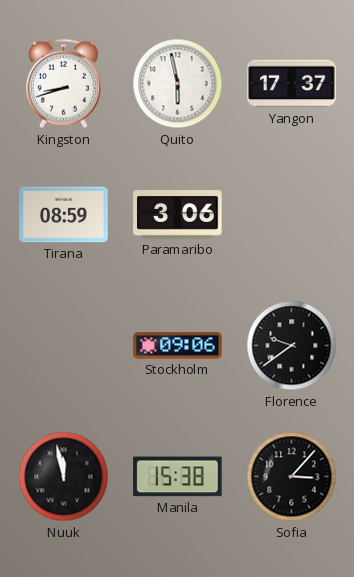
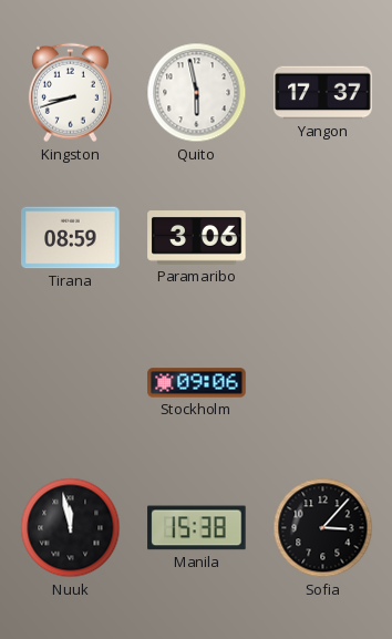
Florence: 9:39 -> none (292, 346)
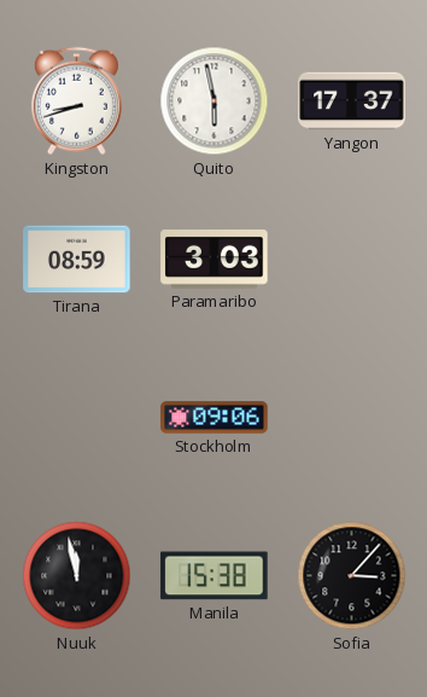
Paramaribo: 3:06 -> 3:03 (215, 260)
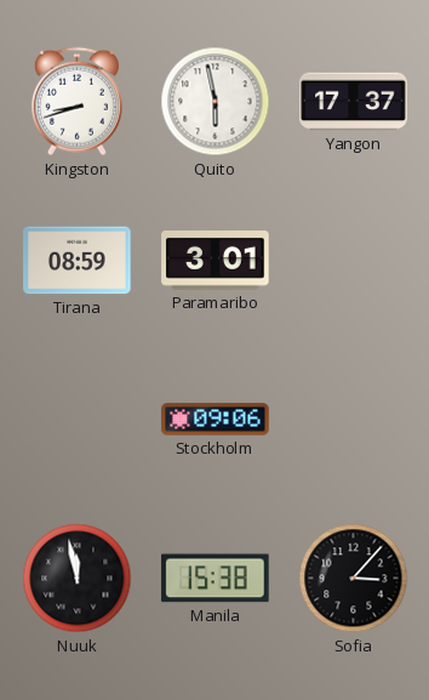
Paramaribo: 3:03 -> 3:01 (216, 261)
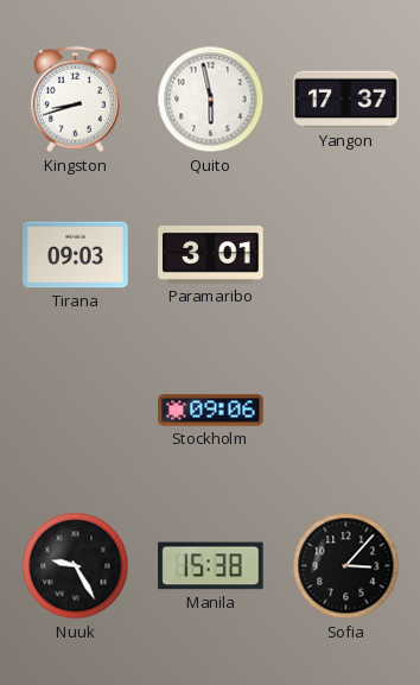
Tirana: 08:59 -> 09:03 (76, 255)
Nuuk: 11:58 -> 9:25 (76, 566)
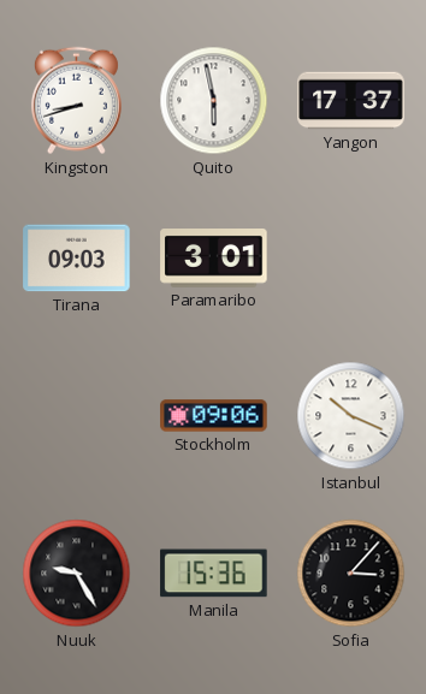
Istanbul: none -> 10:19 (351, 416)
Manila: 15:38 -> 15:36 (214, 574)
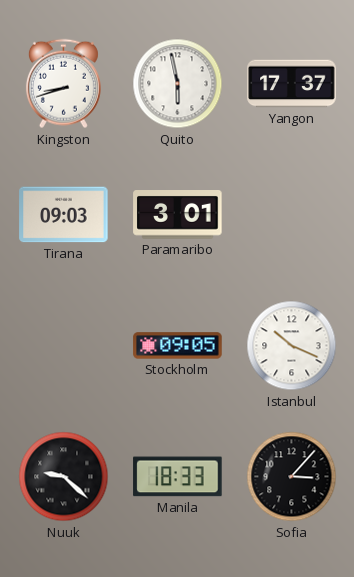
Stockholm: 09:06 -> 09:05 (178, 346)
Nuuk: 9:25 -> 9:22 (64, 477)
Manila: 15:36 -> 18:33 (178, 477)
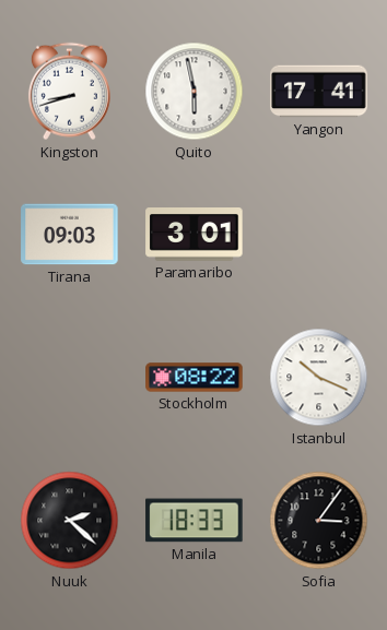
Yangon: 17:37 -> 17:41 (319, 92)
Stockholm: 09:05 -> 08:22 (195, 378)
Nuuk: 9:22 -> 2:22 (70, 521)
Sofia: 3:07 -> 3:06 (319, 521)
